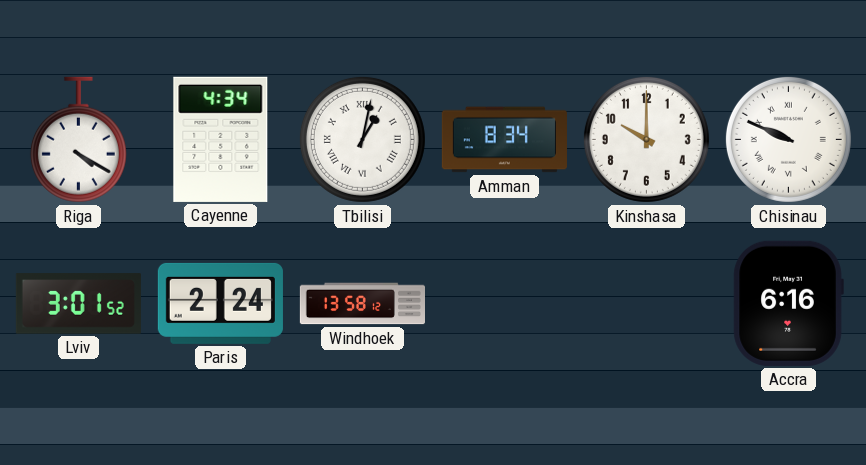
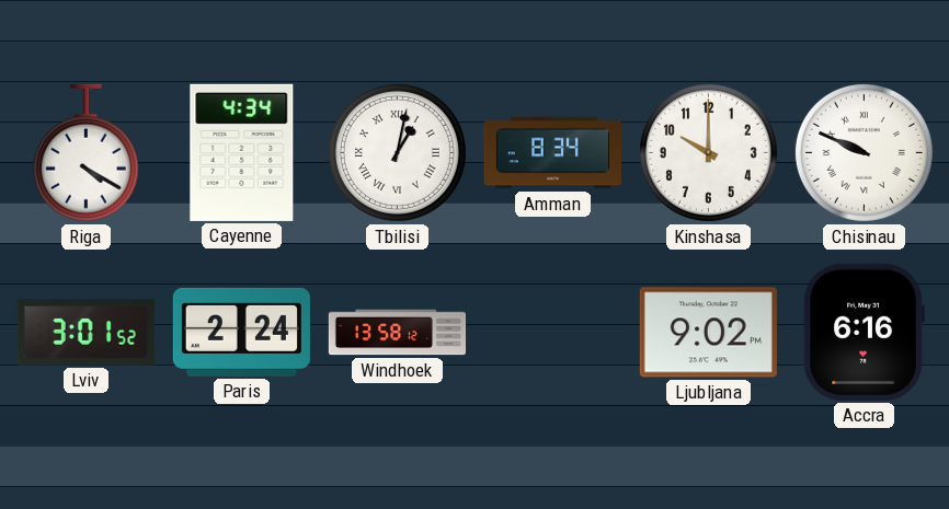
Ljubljana: none -> 9:02 (708, 333)
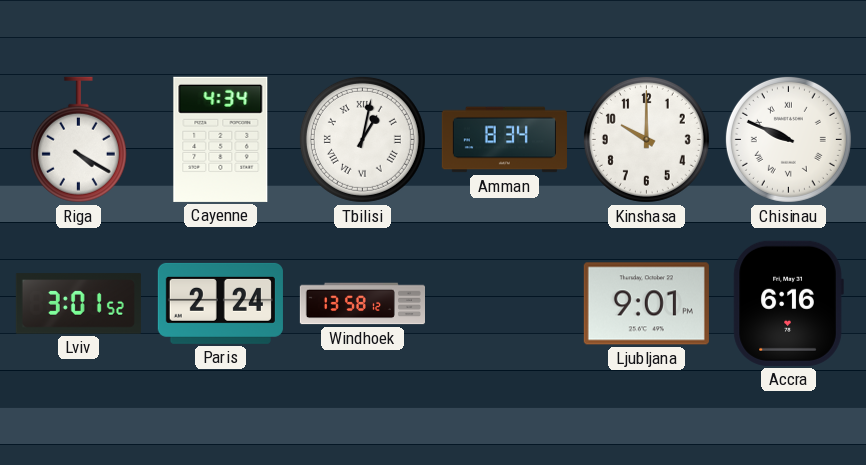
Ljubljana: 9:02 -> 9:01 (646, 304)
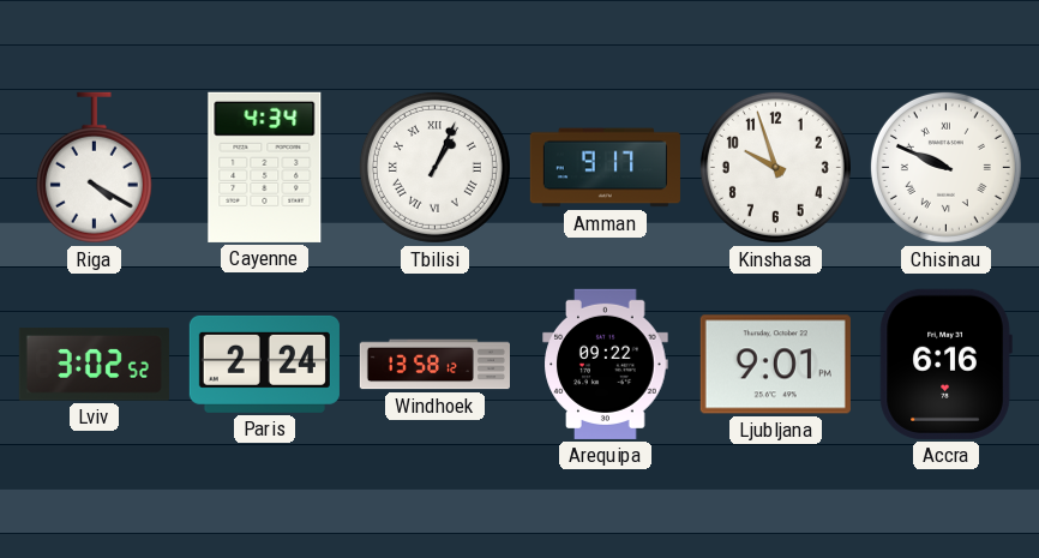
Tbilisi: 1:02 -> 1:04 (434, 167)
Amman: 8:34 -> 9:17 (605, 168)
Kinshasa: 10:00 -> 9:57 (775, 167)
Lviv: 3:01 -> 3:02 (94, 365)
Arequipa: none -> 09:22 (606, 364)
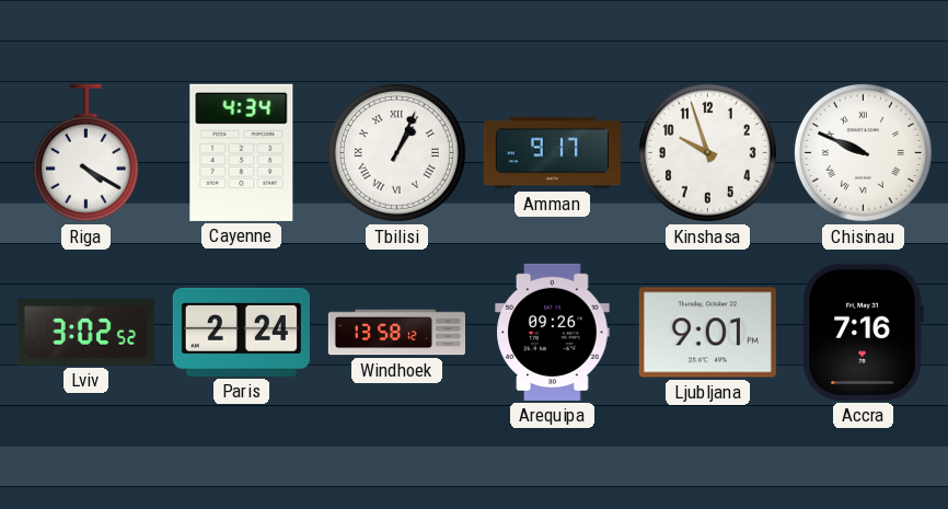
Arequipa: 09:22 -> 09:26 (553, 332)
Accra: 6:16 -> 7:16 (863, 332)
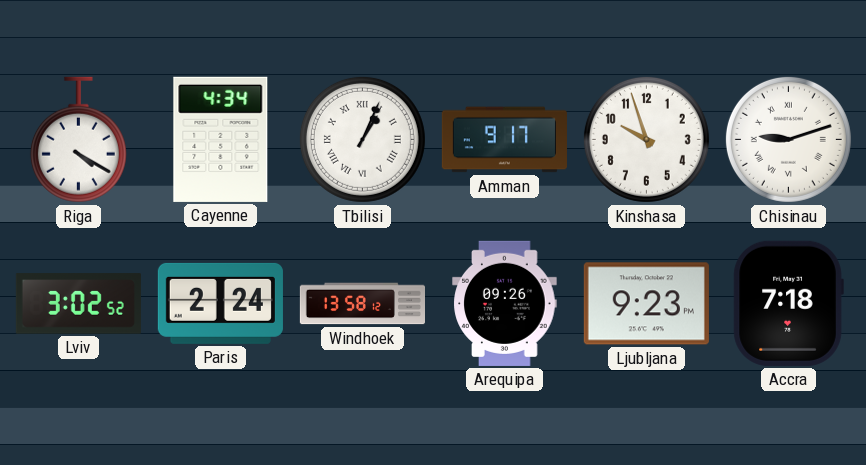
Chisinau: 9:49 -> 9:12 (788, 139)
Ljubljana: 9:01 -> 9:23 (646, 304)
Accra: 7:16 -> 7:18 (788, 303)
